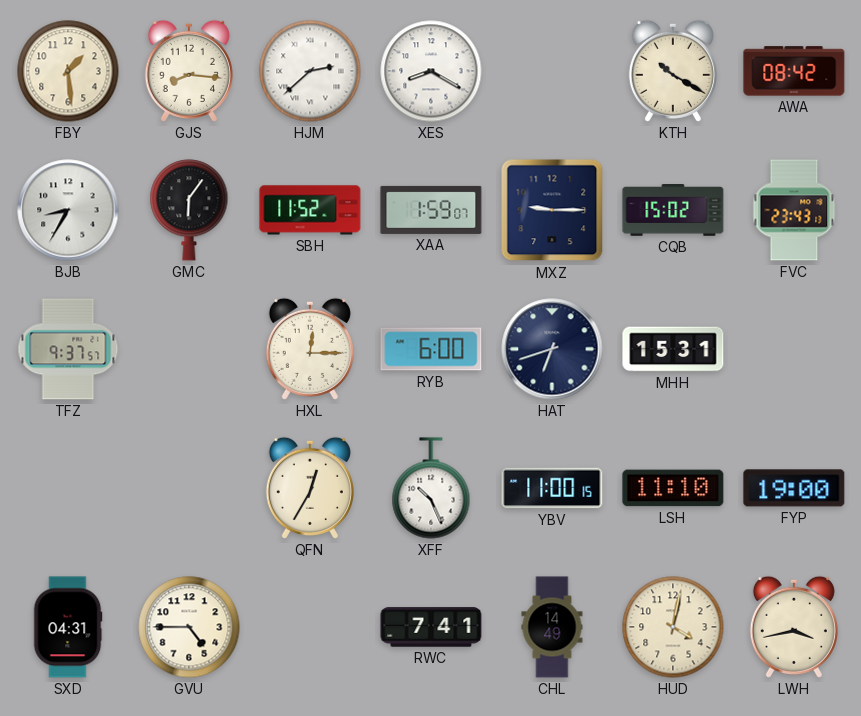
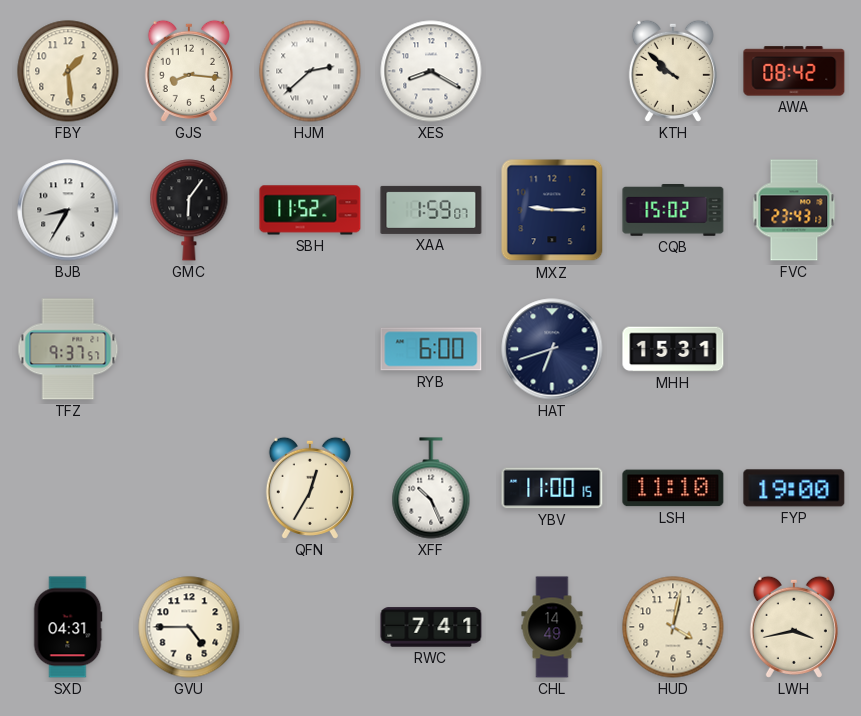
KTH: 10:20 -> 9:52 (673, 71)
HXL: 12:15 -> none (310, 349)
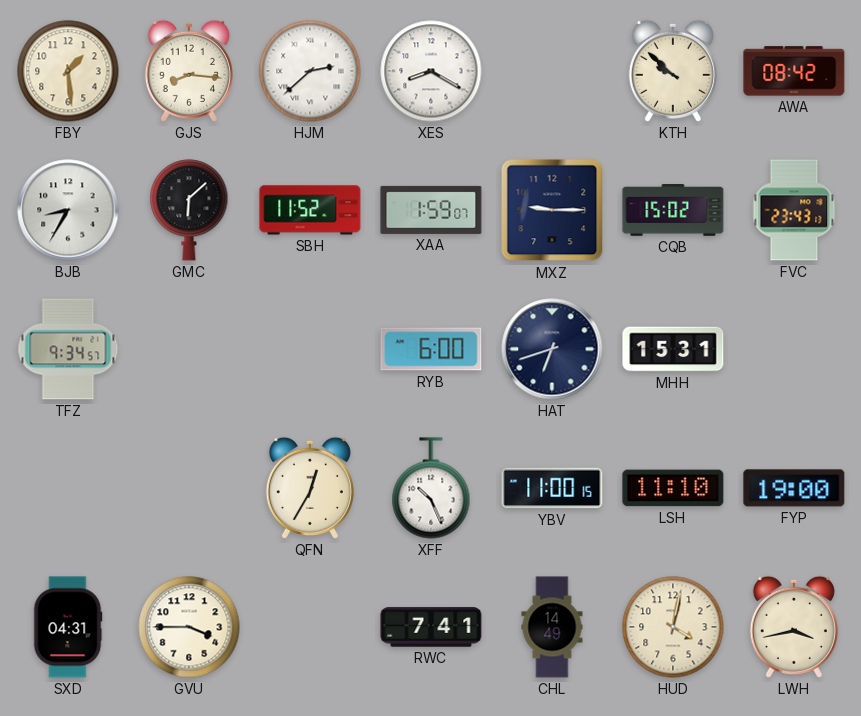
GMC: 6:06 -> 6:08 (189, 210)
TFZ: 9:37 -> 9:34 (68, 349)
GVU: 4:45 -> 3:45 (189, 627)
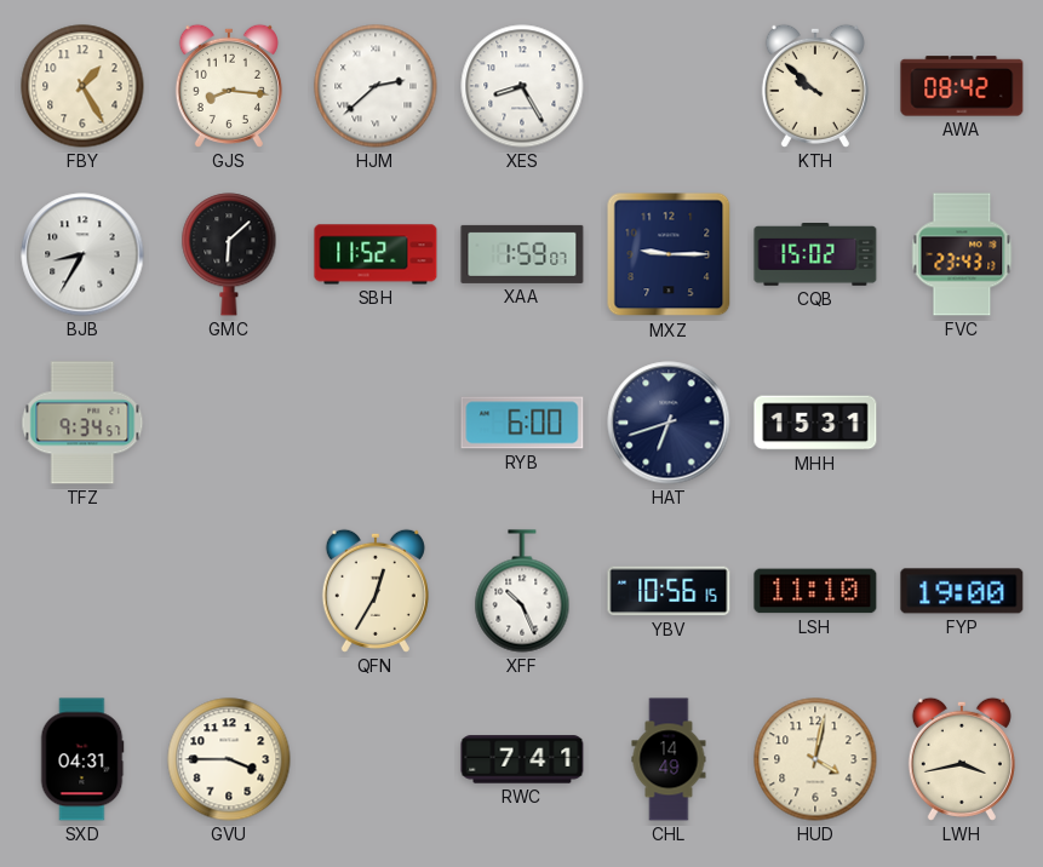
FBY: 1:29 -> 1:25 (82, 86)
XES: 8:20 -> 8:25 (522, 86)
YBV: 11:00 -> 10:56 (669, 591)
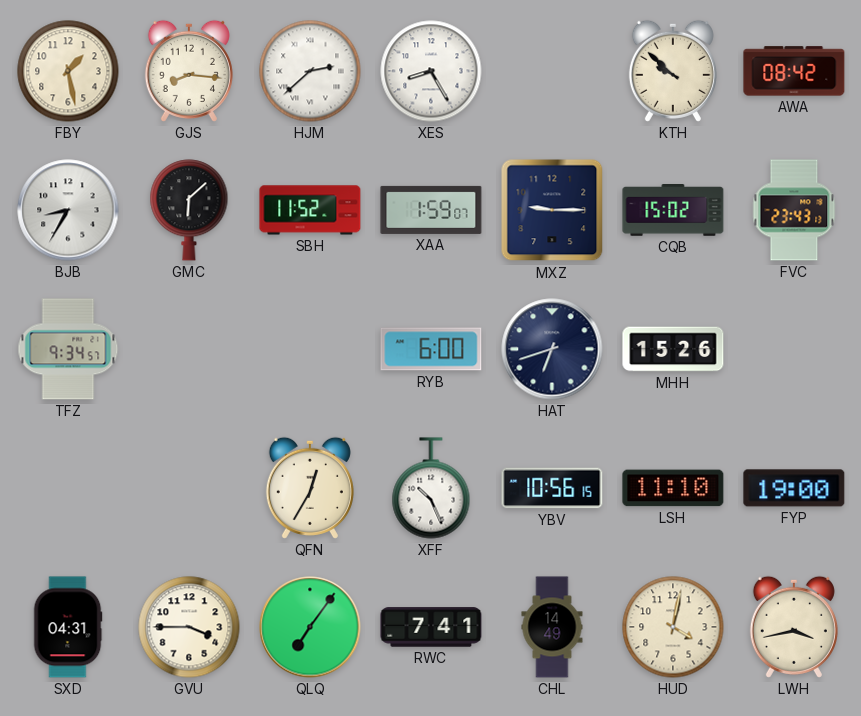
FBY: 1:25 -> 1:28 (68, 71)
MHH: 15:31 -> 15:26 (673, 349)
QLQ: none -> 7:06 (310, 627)
